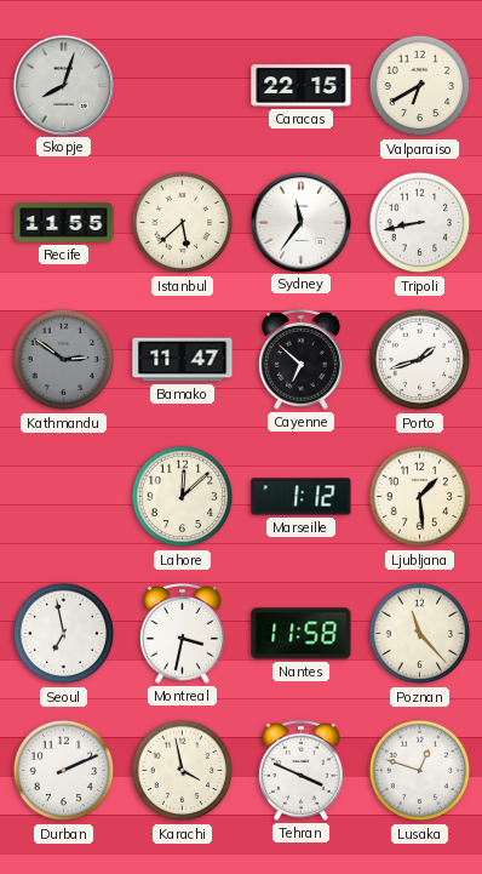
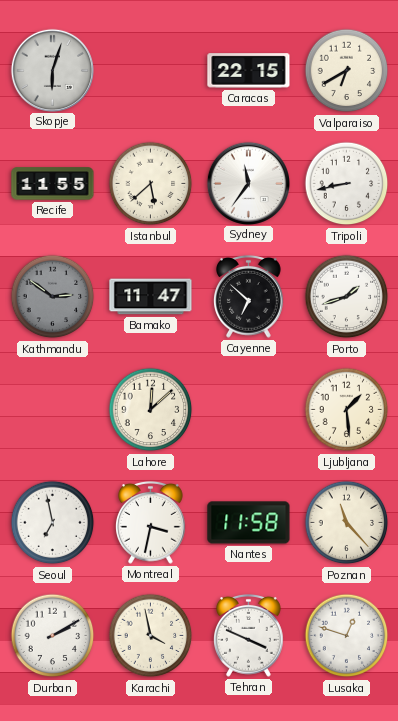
Skopje: 8:03 -> 6:03 (52, 70)
Marseille: 1:12 -> none (302, 497)
Durban: 2:11 -> 2:10 (53, 636)
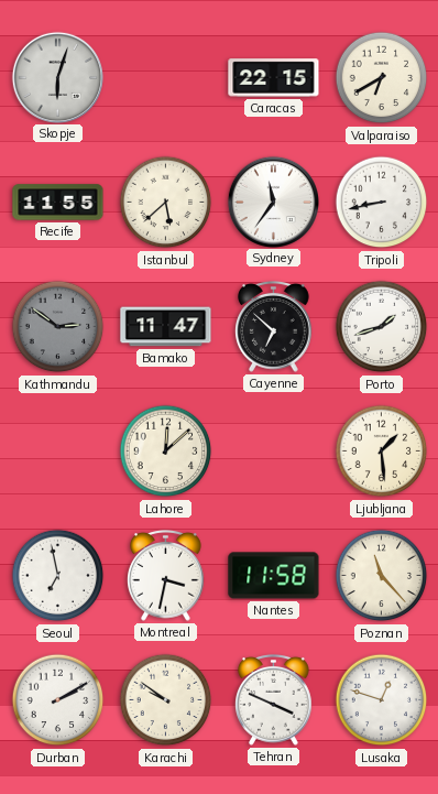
Karachi: 3:58 -> 9:51 (166, 700)
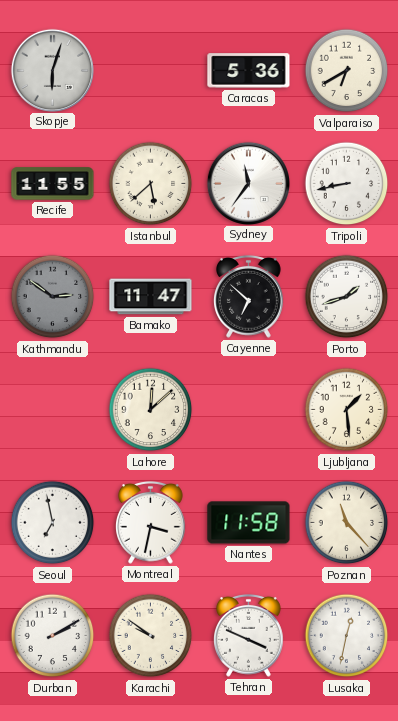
Caracas: 22:15 -> 5:36 (249, 71)
Lusaka: 12:48 -> 12:32 (347, 636)
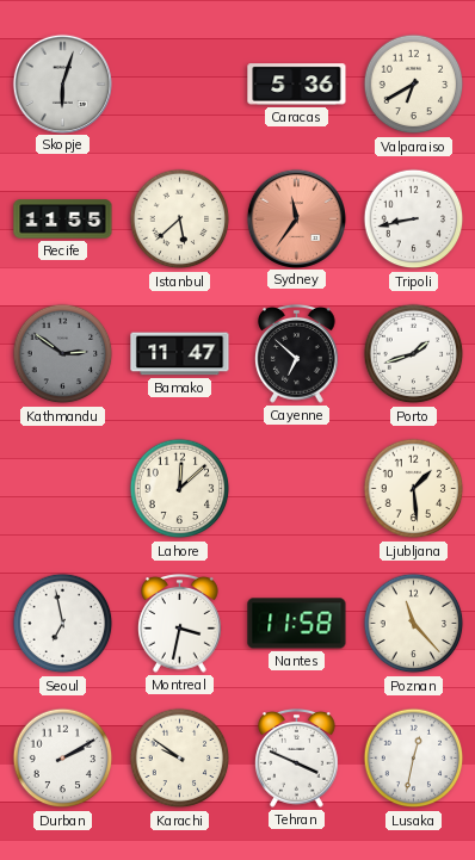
Sydney dial: white -> salmon (296, 218)
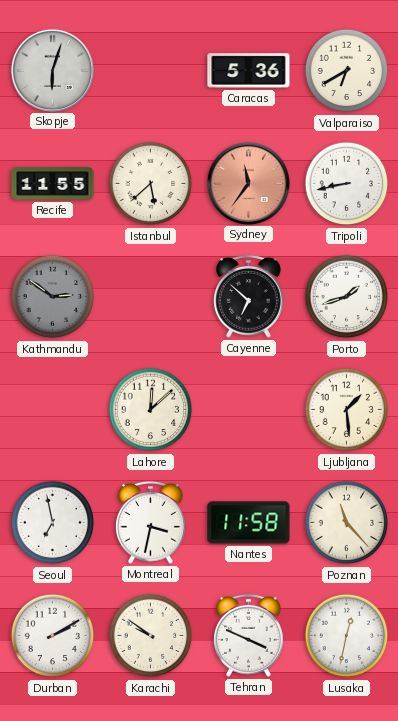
Bamako: 11:47 -> none (180, 354)
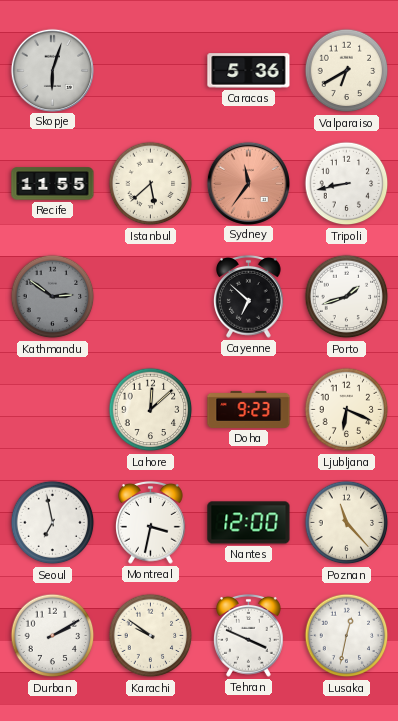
Doha: none -> 9:23 (249, 409)
Ljubljana: 1:29 -> 6:19 (347, 410)
Nantes: 11:58 -> 12:00 (249, 523)
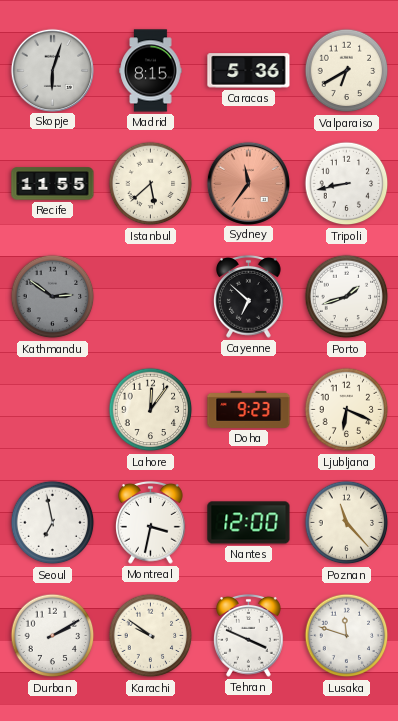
Madrid: none -> 8:15 (151, 71)
Lahore: 12:08 -> 12:06 (151, 410)
Lusaka: 12:32 -> 11:48 (347, 636)
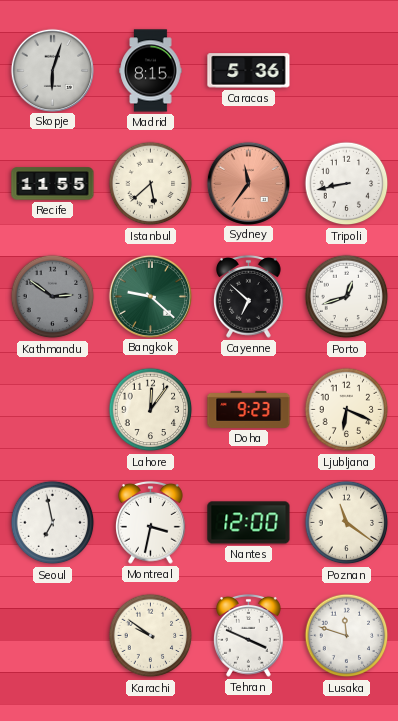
Valparaiso: 6:40 -> none (347, 71)
Bangkok: none -> 9:22 (150, 296)
Porto: 1:42 -> 12:42 (347, 297)
Poznan: 11:23 -> 11:21 (347, 523)
Durban: 2:10 -> none (53, 636)
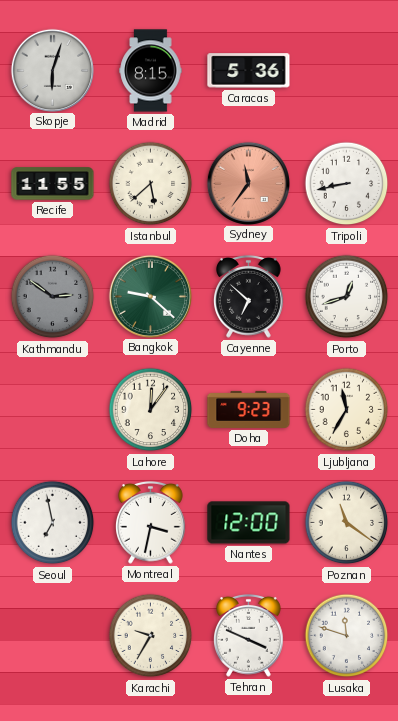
Ljubljana: 6:19 -> 11:35 (347, 410)
Karachi: 9:51 -> 9:35 (151, 636)
